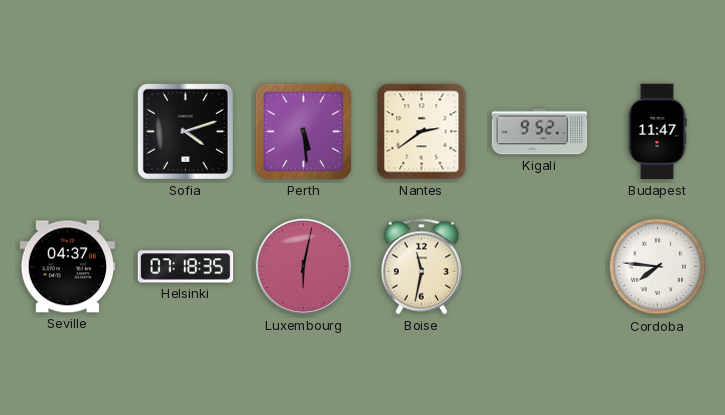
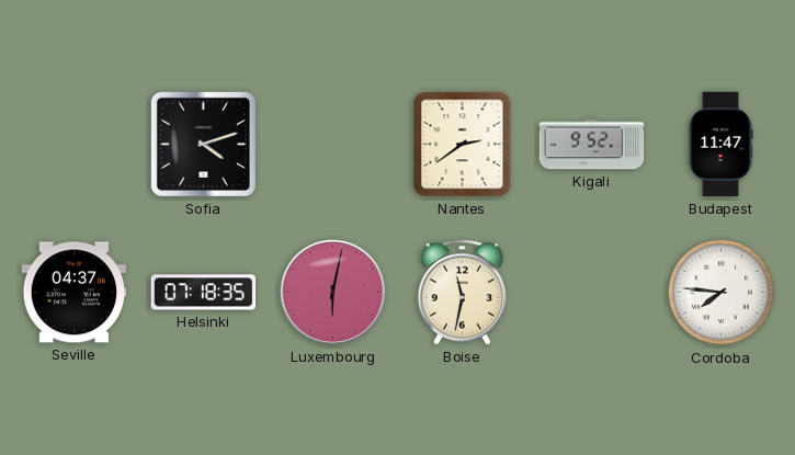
Perth: 5:29 -> none (303, 131)
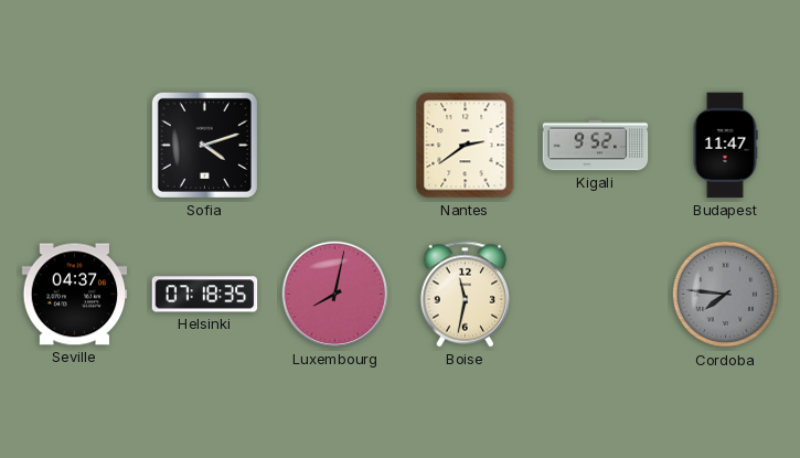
Luxembourg: 6:02 -> 8:02 (335, 295)
Cordoba dial: white -> grey (726, 295)
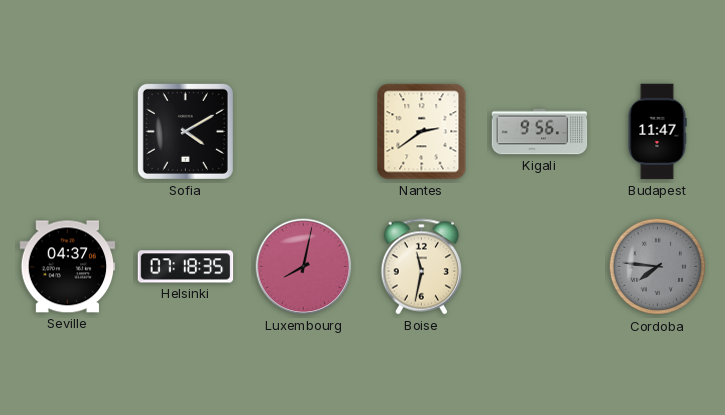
Sofia: 4:12 -> 4:10 (185, 131)
Kigali: 9:52 -> 9:56 (540, 132)
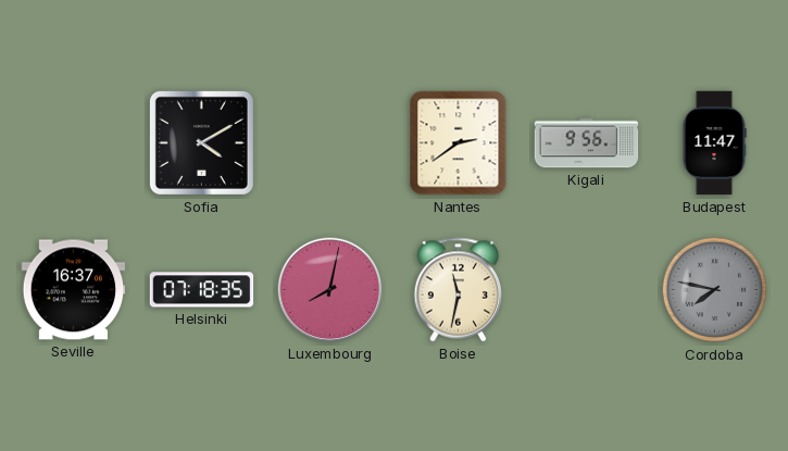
Seville: 04:37 -> 16:37 (74, 290)
Cordoba: 7:46 -> 7:47 (715, 290)
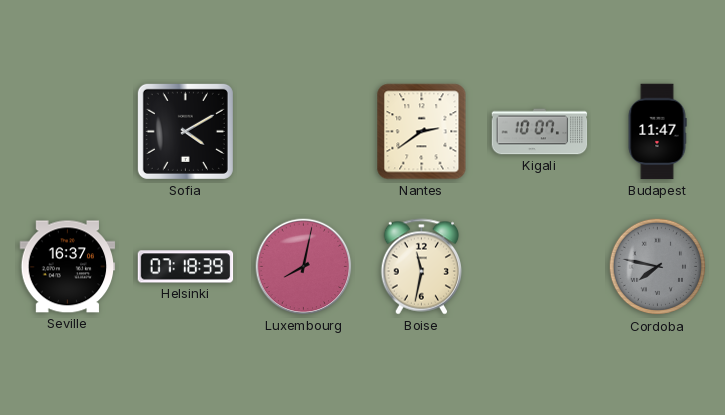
Kigali: 9:56 -> 10:07 (540, 132)
Helsinki: 07:18:35 -> 07:18:39 (186, 267)
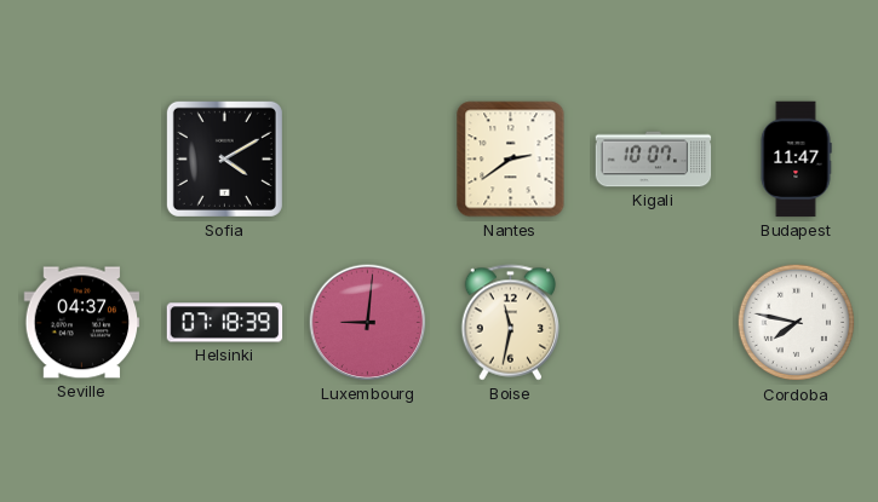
Seville: 16:37 -> 04:37 (82, 323)
Luxembourg: 8:02 -> 9:01 (368, 323)
Cordoba dial: grey -> white (797, 323)
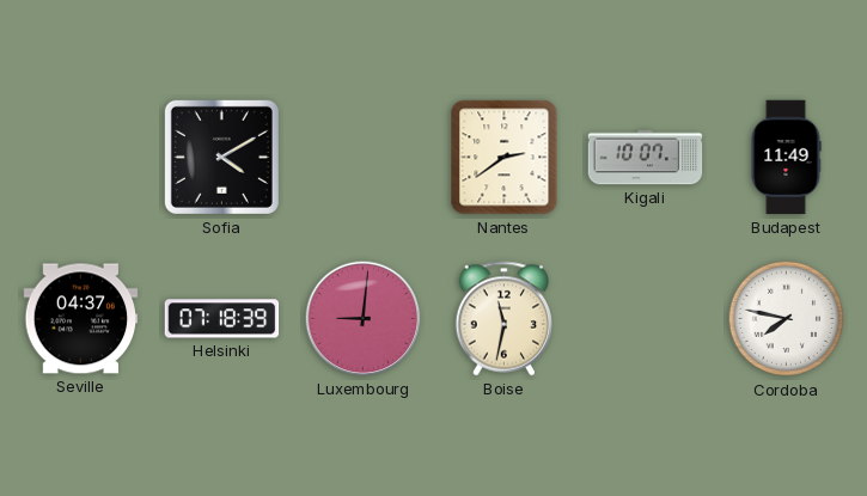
Budapest: 11:47 -> 11:49 (786, 158)
